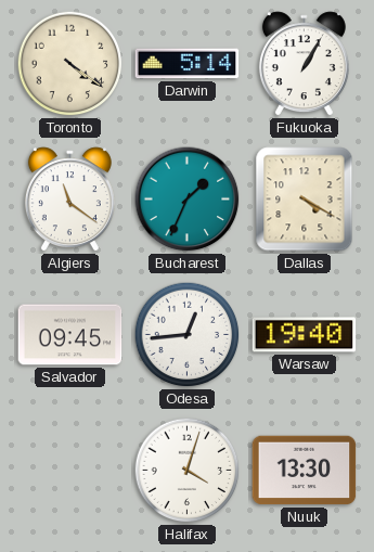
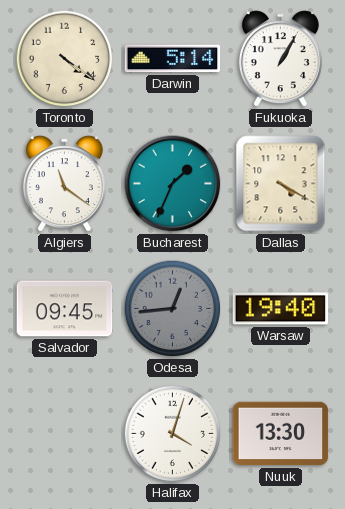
Odesa dial: white -> grey (173, 309)
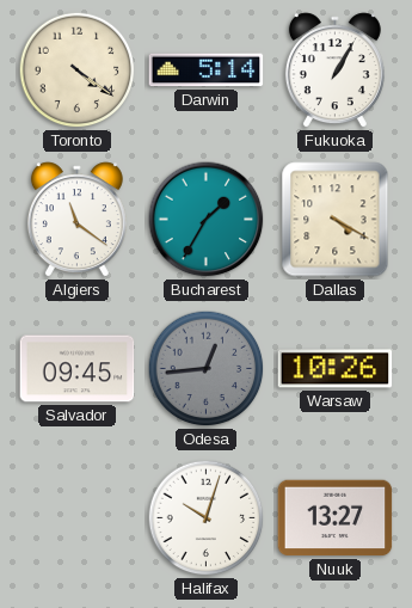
Bucharest: 1:34 -> 1:35 (207, 220)
Warsaw: 19:40 -> 10:26 (336, 369)
Halifax: 4:03 -> 10:03 (207, 518)
Nuuk: 13:30 -> 13:27 (336, 518)
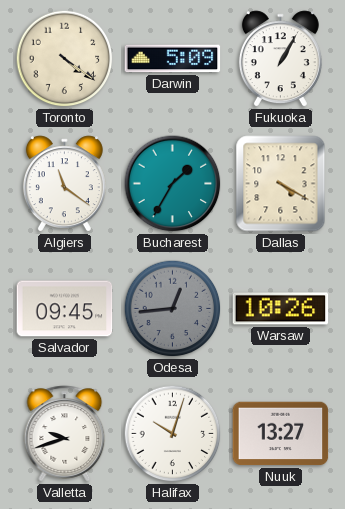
Darwin: 5:14 -> 5:09 (173, 59)
Valletta: none -> 9:42 (65, 434)
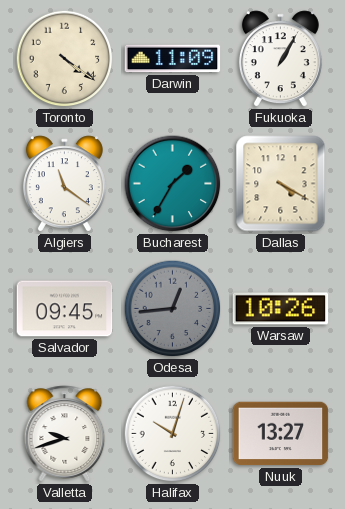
Darwin: 5:09 -> 11:09 (173, 59)
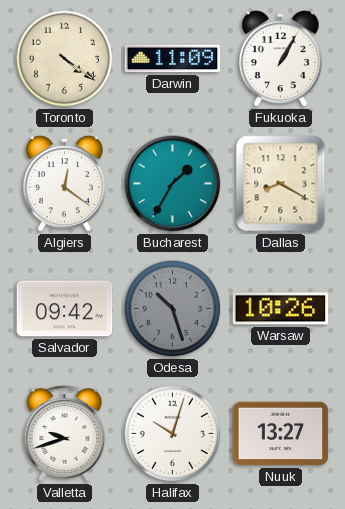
Algiers: 11:21 -> 12:21 (64, 184)
Dallas: 4:20 -> 8:20 (281, 184)
Salvador: 09:45 -> 09:42 (65, 309)
Odesa: 12:44 -> 10:27 (173, 309)
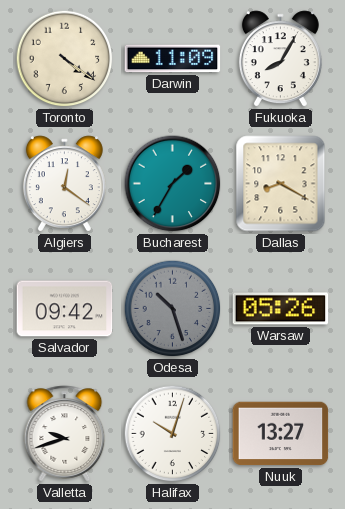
Fukuoka: 1:05 -> 8:05 (280, 59)
Warsaw: 10:26 -> 05:26 (281, 309)
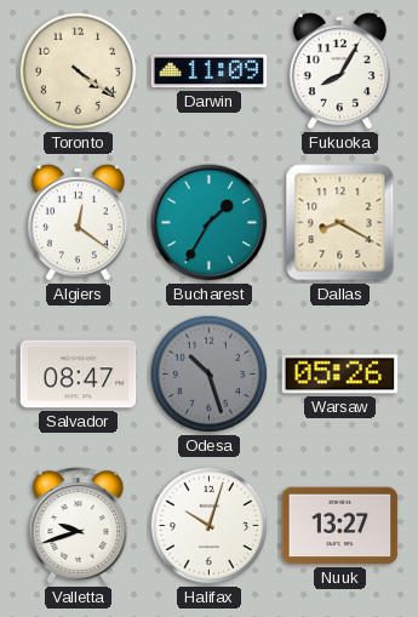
Salvador: 09:42 -> 08:47 (79, 375)
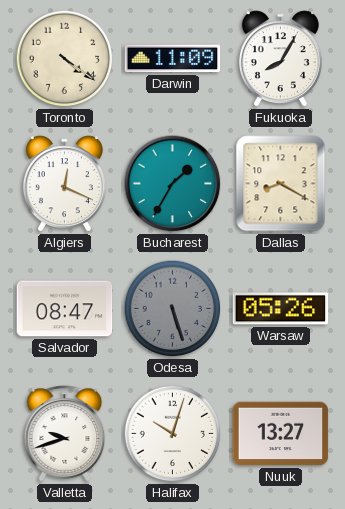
Algiers: 12:21 -> 12:19 (64, 184)
Odesa: 10:27 -> 5:27 (173, 309)
